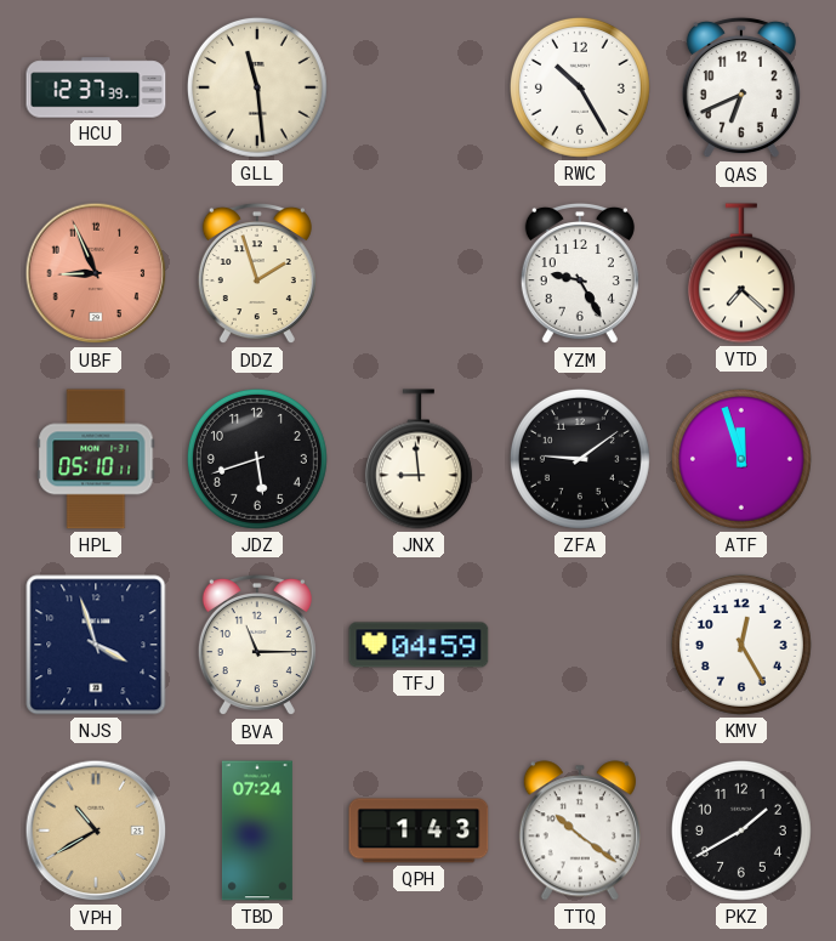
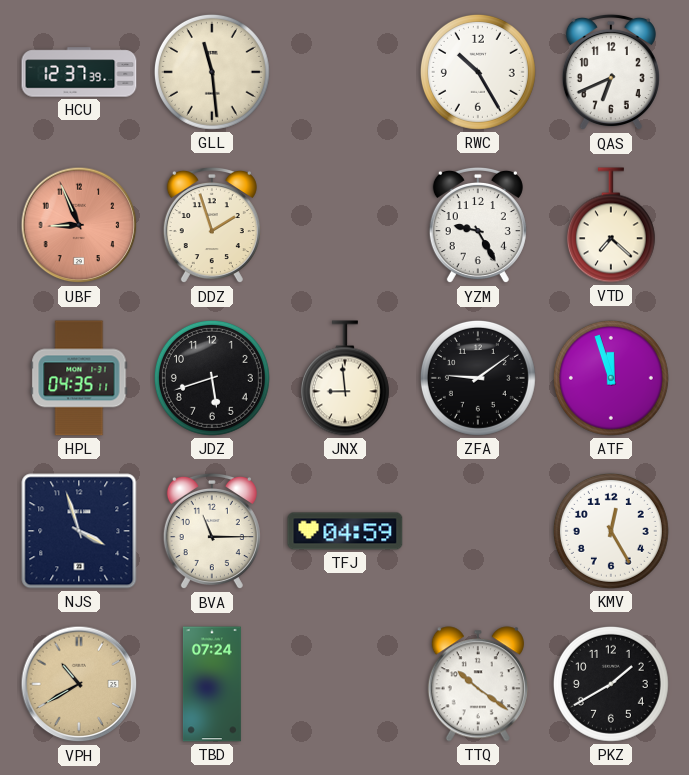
HPL: 05:10 -> 04:35 (79, 378)
QPH: 1:43 -> none (419, 831)
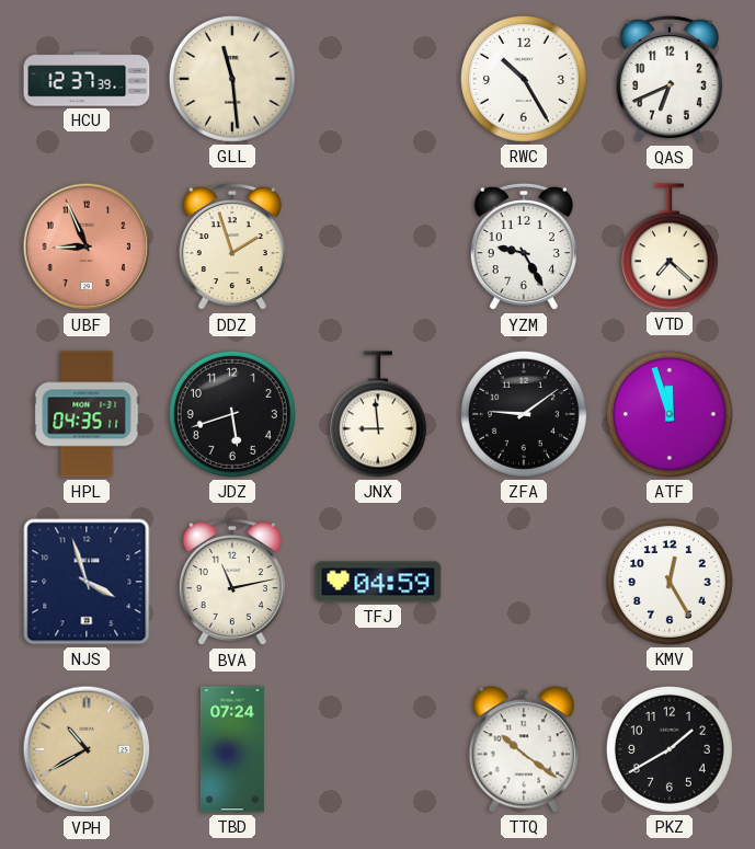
BVA: 11:15 -> 11:13 (232, 582)
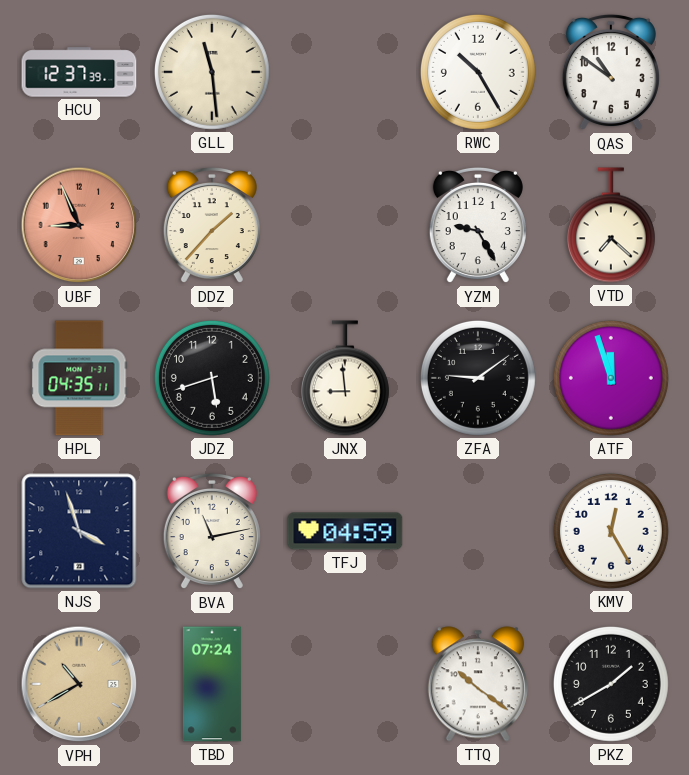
QAS: 6:41 -> 10:51 (611, 72)
DDZ: 1:57 -> 1:37 (212, 225)
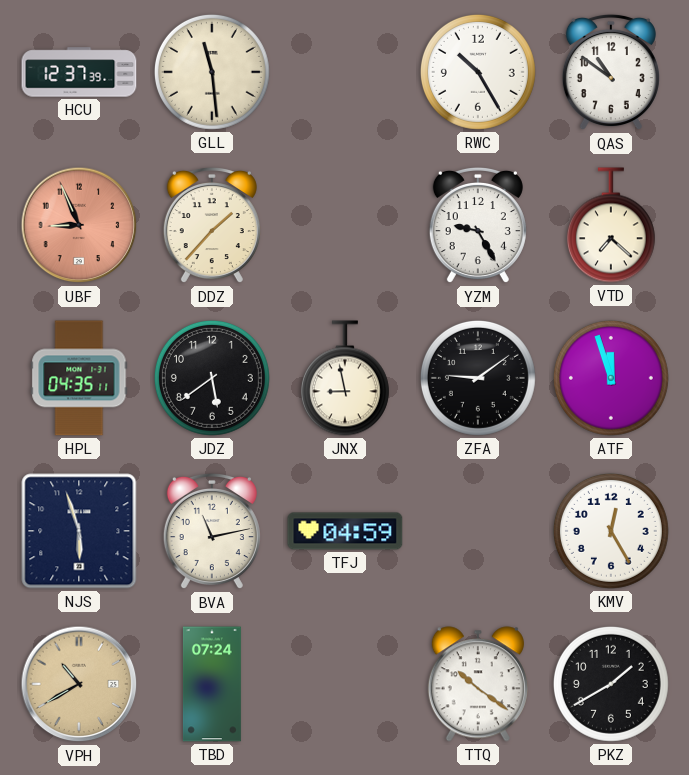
JDZ: 5:42 -> 5:39 (212, 378)
JNX: 8:59 -> 8:58 (345, 378)
NJS: 3:57 -> 5:57 (79, 531)
